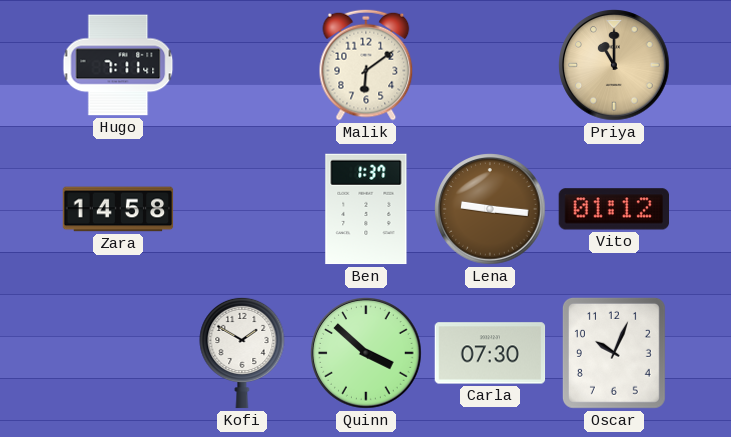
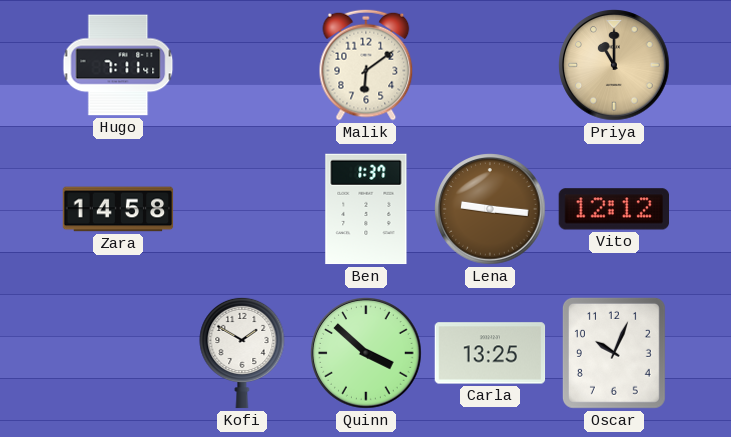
Vito: 01:12 -> 12:12 (613, 209)
Carla: 07:30 -> 13:25 (490, 353)
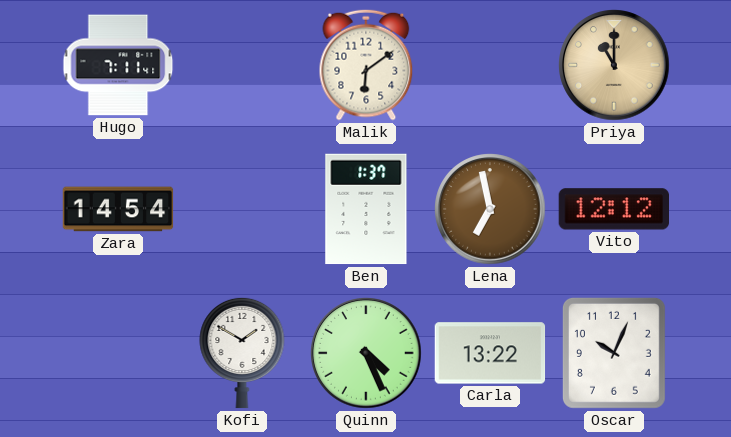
Zara: 14:58 -> 14:54 (118, 209)
Lena: 9:16 -> 6:58 (490, 209)
Quinn: 3:52 -> 4:26 (366, 353)
Carla: 13:25 -> 13:22 (490, 353)
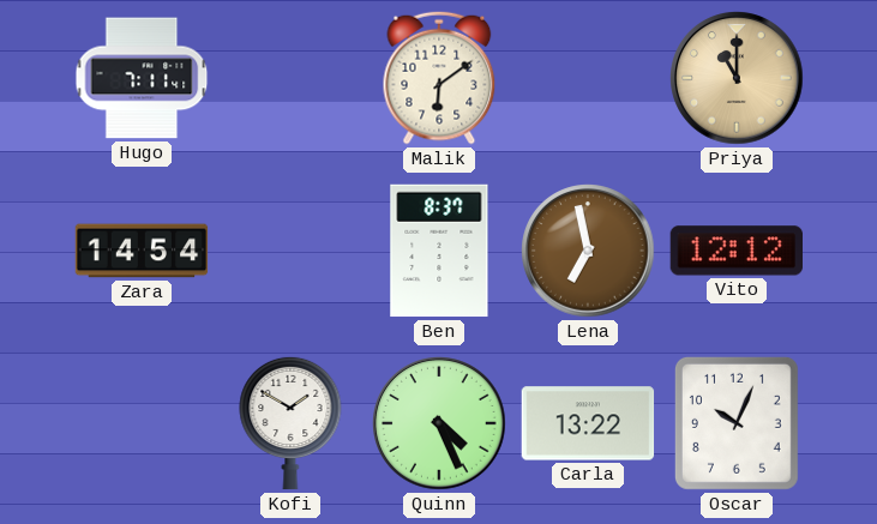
Ben: 1:37 -> 8:37 (439, 251)
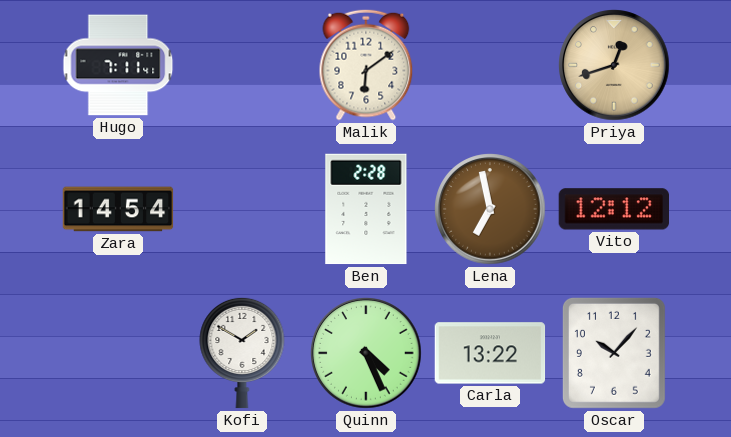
Priya: 11:00 -> 12:42 (614, 65)
Ben: 8:37 -> 2:28 (366, 209)
Oscar: 10:04 -> 10:07 (614, 353)
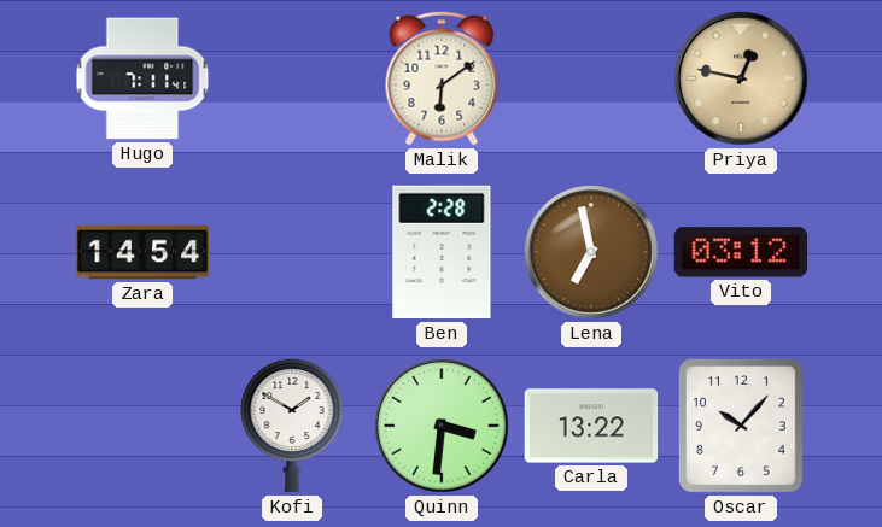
Priya: 12:42 -> 12:47 (741, 78)
Vito: 12:12 -> 03:12 (740, 252)
Quinn: 4:26 -> 3:31 (442, 426)
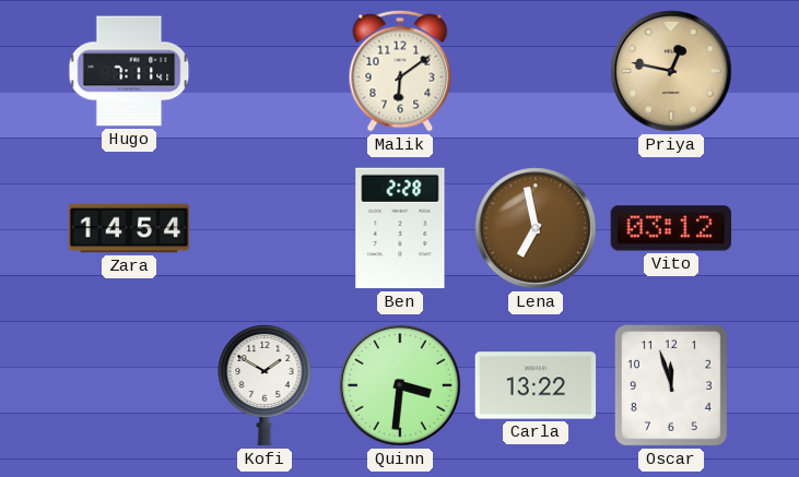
Oscar: 10:07 -> 11:57 (671, 385)
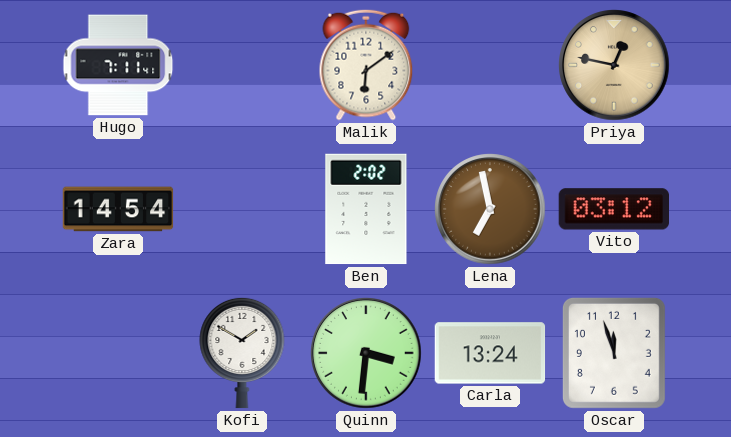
Ben: 2:28 -> 2:02 (366, 209)
Carla: 13:22 -> 13:24 (490, 353)
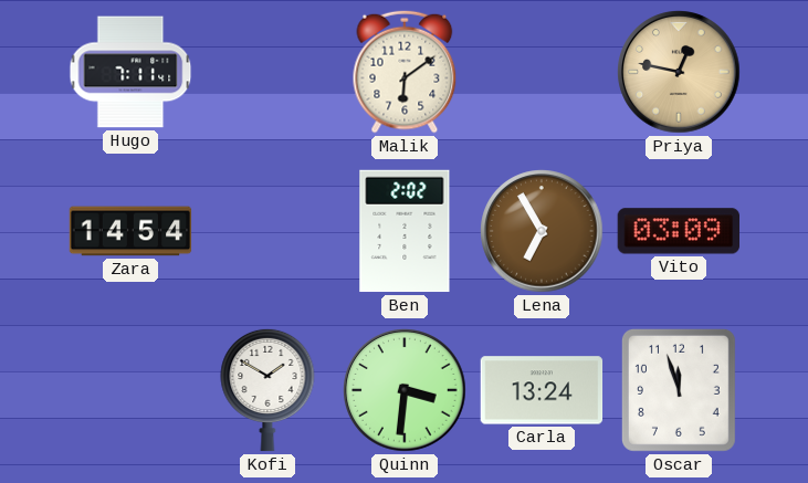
Lena: 6:58 -> 6:55 (542, 231)
Vito: 03:12 -> 03:09 (678, 231)
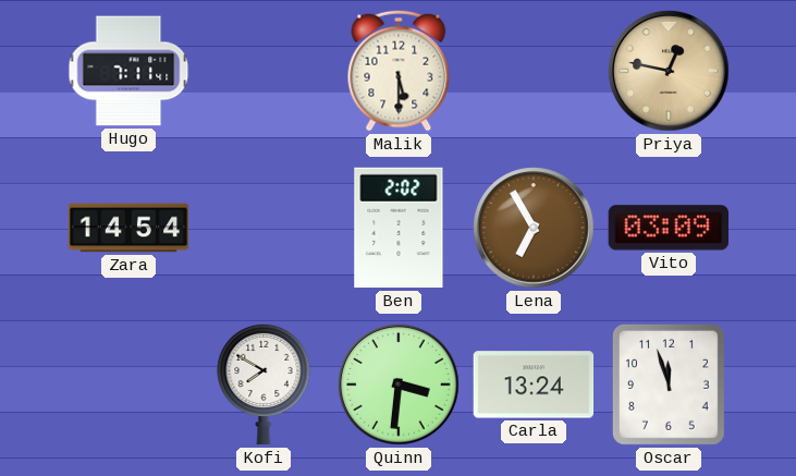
Malik: 6:09 -> 5:30 (399, 71)
Kofi: 1:50 -> 7:50 (264, 385)
